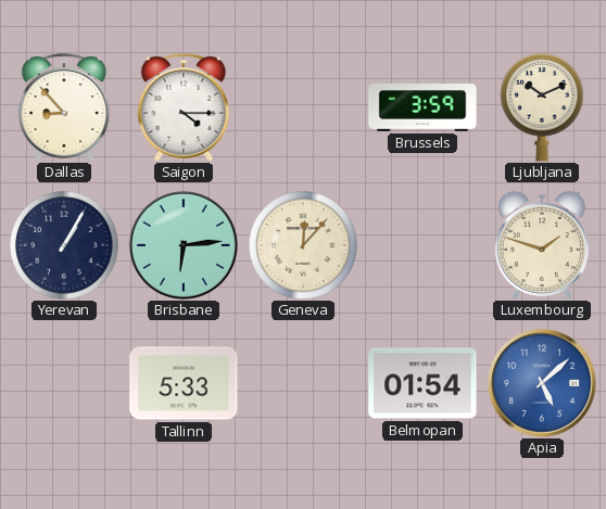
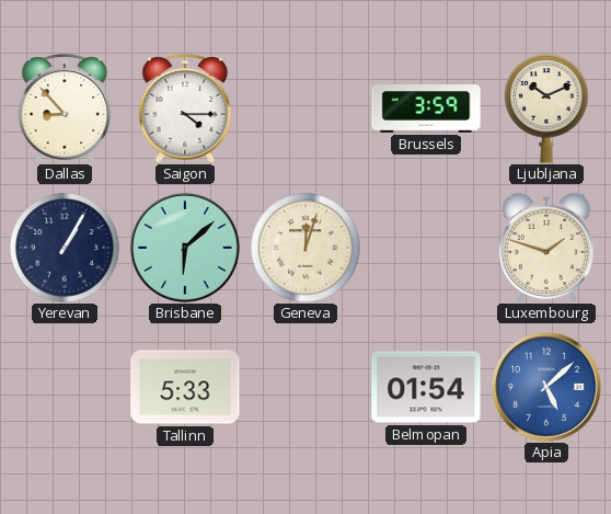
Brisbane: 6:14 -> 6:08 (185, 248)
Geneva: 12:07 -> 12:03 (305, 248)
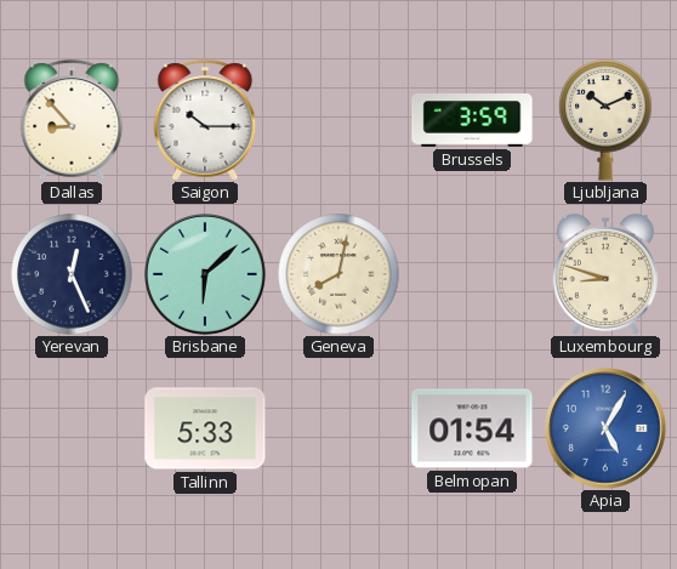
Saigon: 4:15 -> 10:15 (205, 120)
Yerevan: 1:05 -> 12:26 (72, 274)
Geneva: 12:03 -> 8:02 (338, 274)
Luxembourg: 1:48 -> 8:48 (605, 274)
Apia: 5:08 -> 5:05 (605, 428)
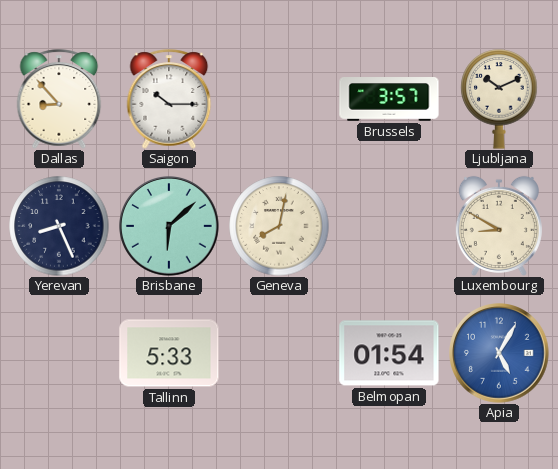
Brussels: 3:59 -> 3:57 (389, 100)
Yerevan: 12:26 -> 8:26 (59, 226)
Luxembourg: 8:48 -> 8:50 (499, 226)
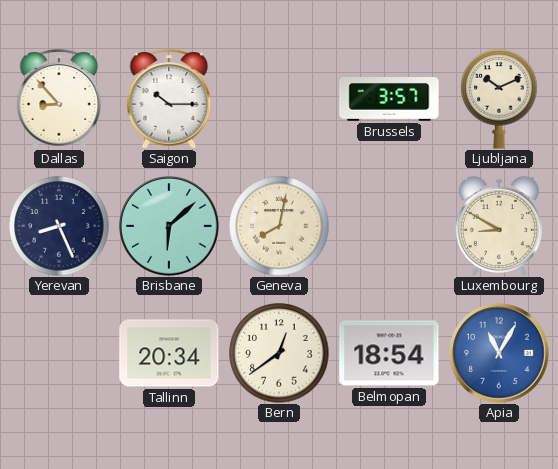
Tallinn: 5:33 -> 20:34 (169, 353)
Bern: none -> 12:39 (279, 353)
Belmopan: 01:54 -> 18:54 (389, 353)
Apia: 5:05 -> 11:05 (499, 353)
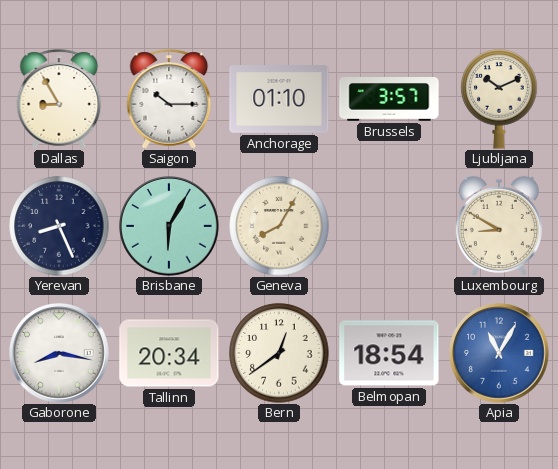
Dallas: 8:53 -> 8:55 (59, 99)
Anchorage: none -> 01:10 (279, 99)
Brisbane: 6:08 -> 6:05 (169, 226)
Geneva: 8:02 -> 8:05 (279, 226)
Gaborone: none -> 8:17 (59, 353)
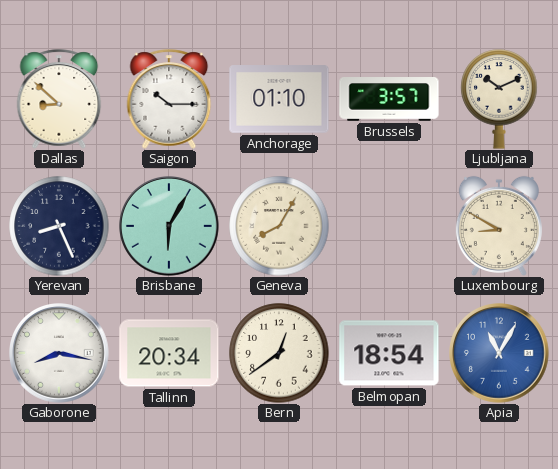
Dallas: 8:55 -> 8:52 (59, 99)
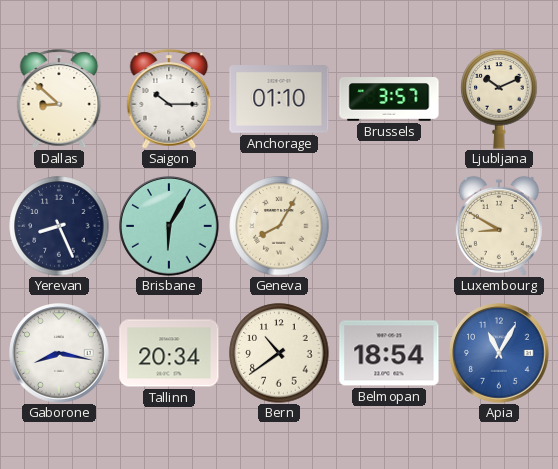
Bern: 12:39 -> 10:39 (279, 353)
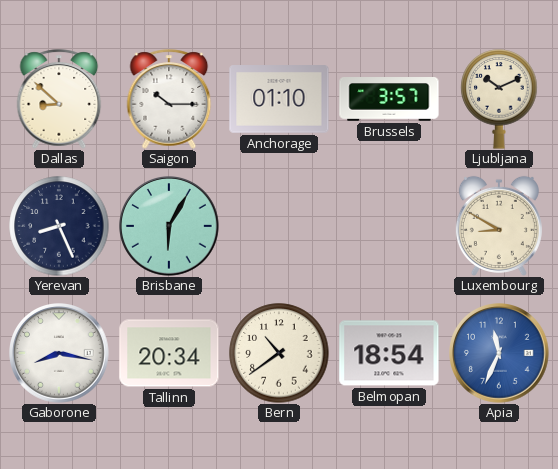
Geneva: 8:05 -> none (279, 226)
Apia: 11:05 -> 11:34 (499, 353)
